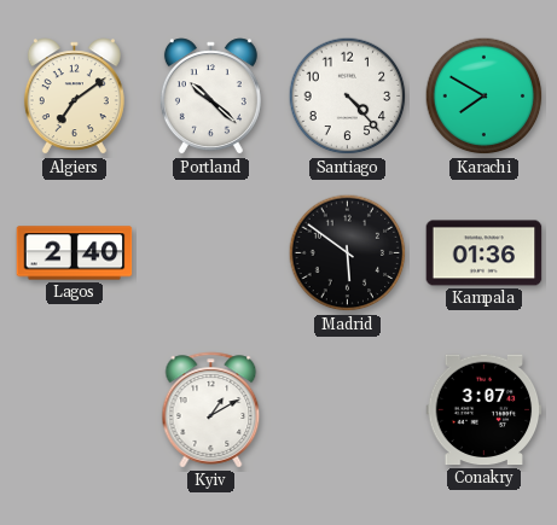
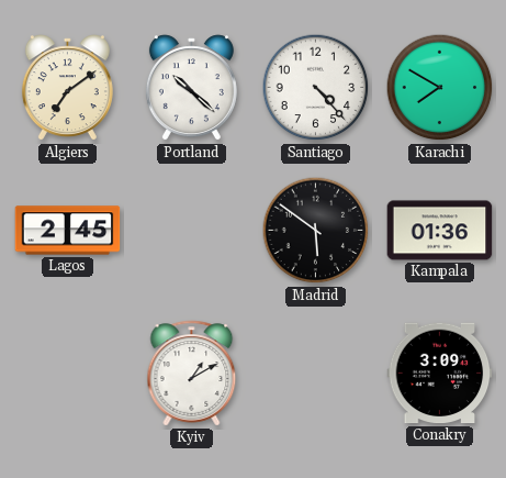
Lagos: 2:40 -> 2:45 (68, 231)
Conakry: 3:07 -> 3:09 (440, 374)
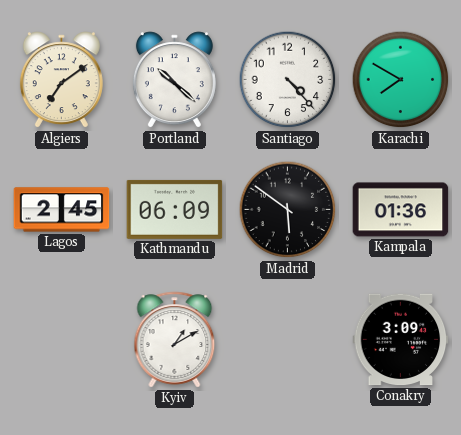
Kathmandu: none -> 06:09 (175, 209)
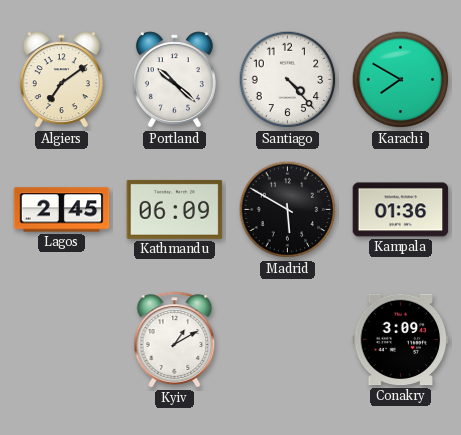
Madrid: 5:51 -> 5:50 (288, 210)
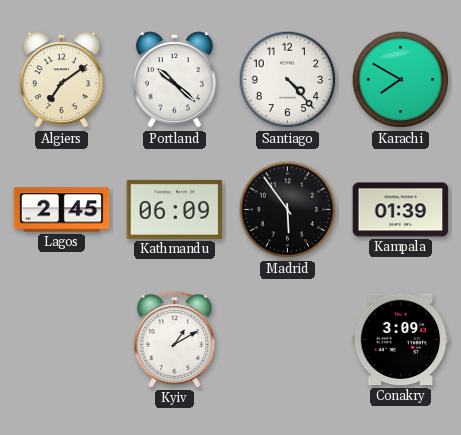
Madrid: 5:50 -> 5:54 (288, 210)
Kampala: 01:36 -> 01:39 (401, 210)
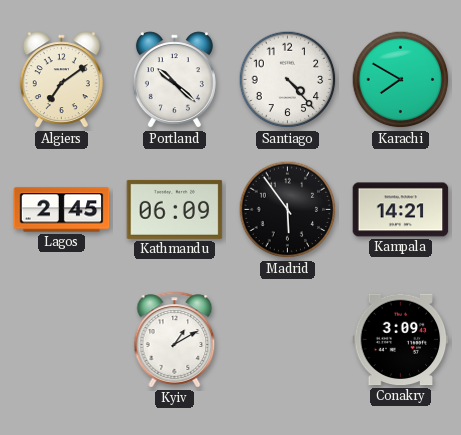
Kampala: 01:39 -> 14:21 (401, 210)
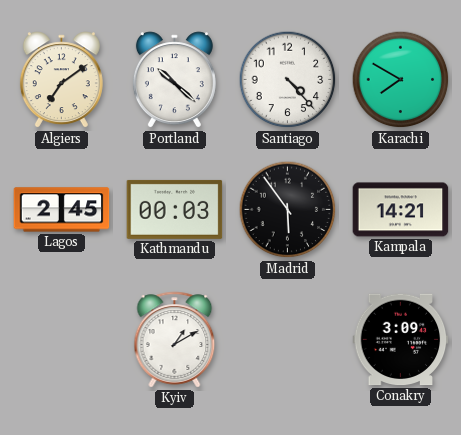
Kathmandu: 06:09 -> 00:03 (175, 209)
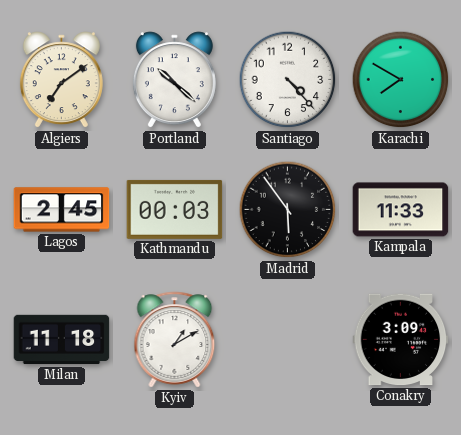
Kampala: 14:21 -> 11:33 (401, 210)
Milan: none -> 11:18 (62, 340)
